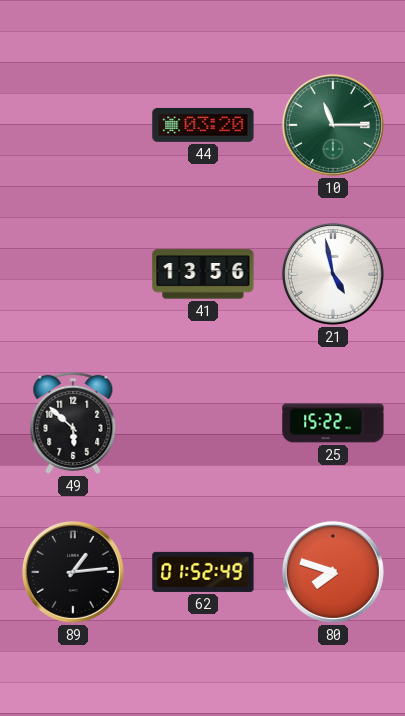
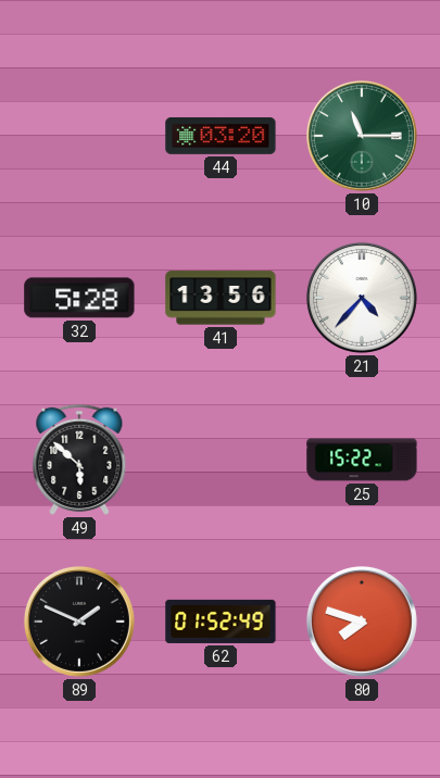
32: none -> 5:28 (79, 298)
21: 4:58 -> 4:37 (362, 298)
89: 1:14 -> 1:49 (79, 622)
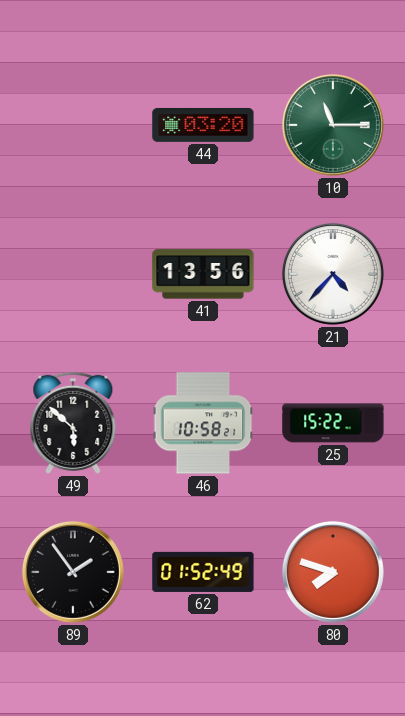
32: 5:28 -> none (79, 298)
46: none -> 10:58 (203, 423)
89: 1:49 -> 1:54 (73, 572)
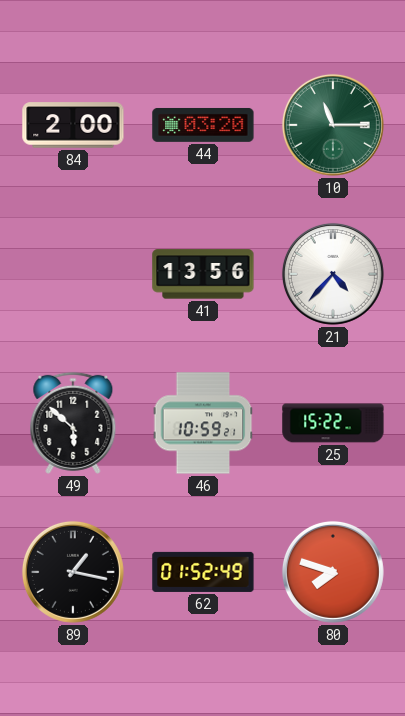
84: none -> 2:00 (73, 125)
46: 10:58 -> 10:59 (203, 423)
89: 1:54 -> 1:17 (73, 572)
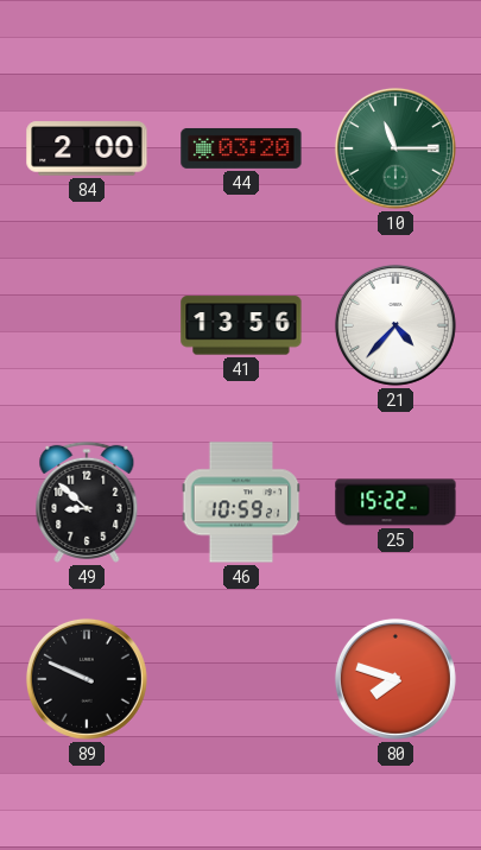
49: 5:52 -> 8:52 (87, 502)
89: 1:17 -> 9:49 (87, 679)
62: 01:52 -> none (203, 572)
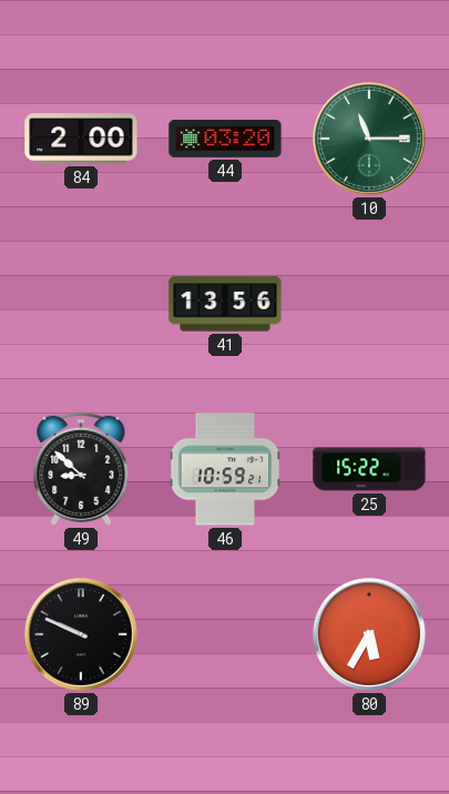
21: 4:37 -> none (395, 325)
80: 7:48 -> 5:35 (369, 634)
